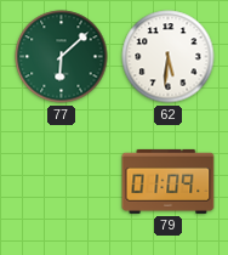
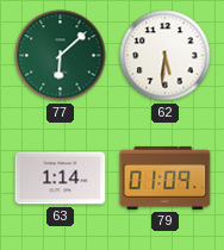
63: none -> 1:14 (61, 179)
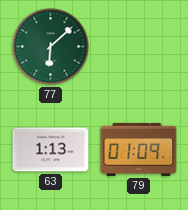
62: 5:31 -> none (166, 56)
63: 1:14 -> 1:13 (51, 150)
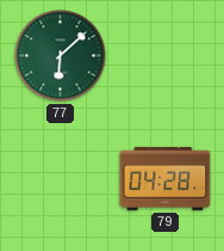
63: 1:13 -> none (51, 150)
79: 01:09 -> 04:28 (166, 178)
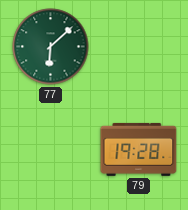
79: 04:28 -> 19:28 (139, 149)
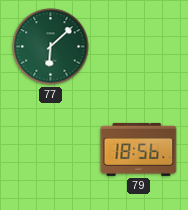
79: 19:28 -> 18:56 (139, 149)
